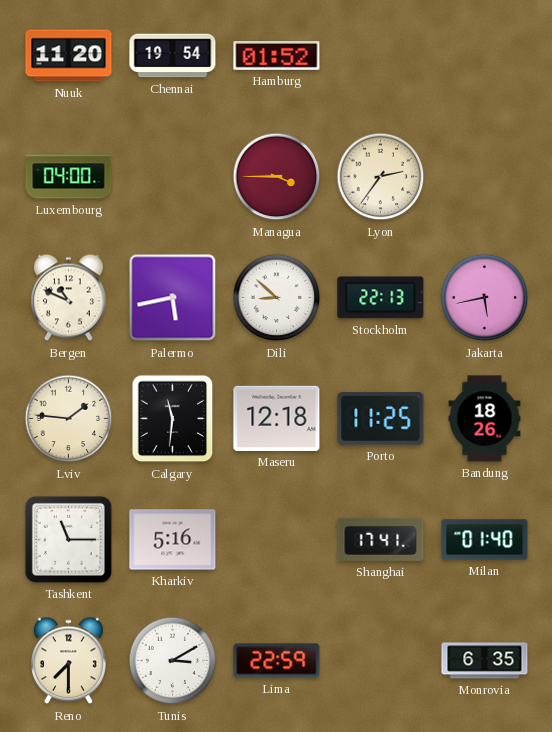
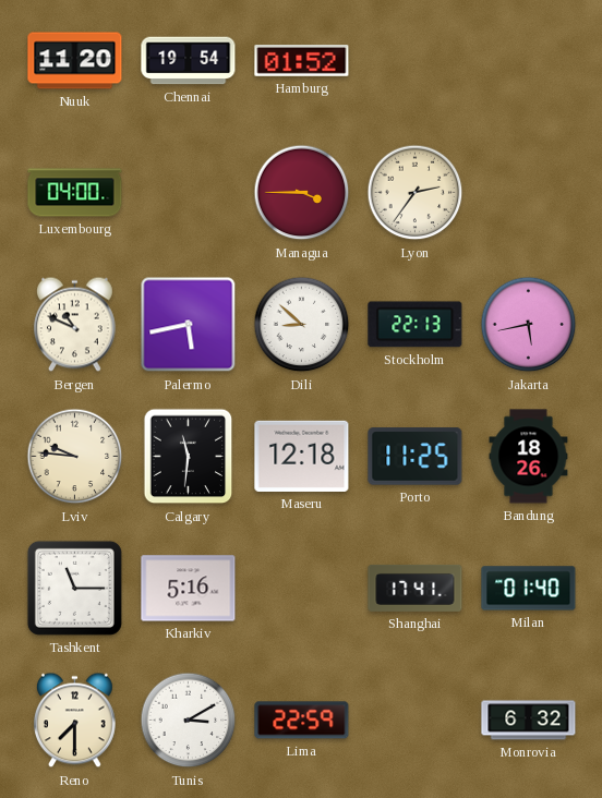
Lviv: 1:46 -> 9:46 (75, 457)
Monrovia: 6:35 -> 6:32 (529, 721)
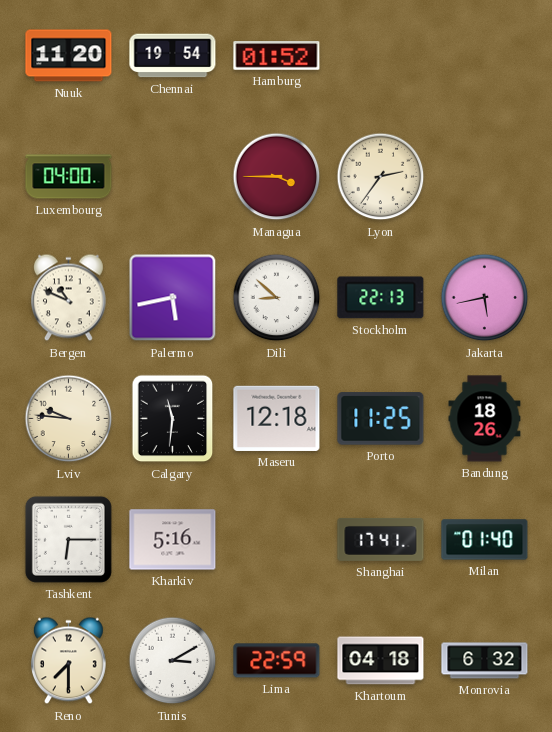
Tashkent: 11:15 -> 6:15 (68, 539)
Khartoum: none -> 04:18 (381, 661)
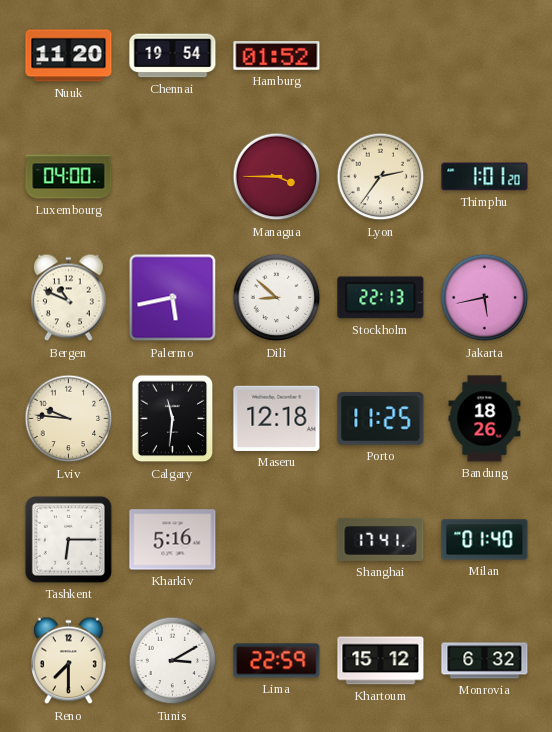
Thimphu: none -> 1:01 (485, 177)
Khartoum: 04:18 -> 15:12 (381, 661)
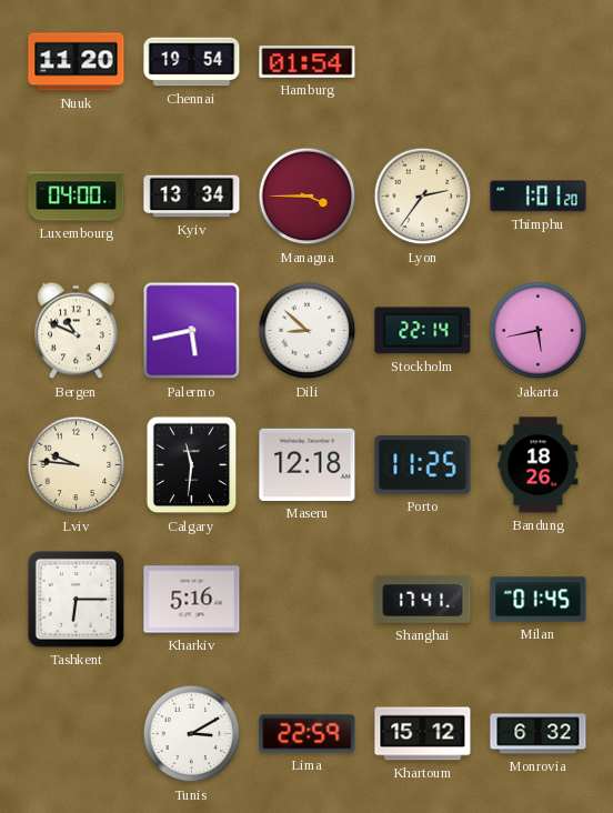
Hamburg: 01:52 -> 01:54 (308, 62)
Kyiv: none -> 13:34 (192, 197)
Stockholm: 22:13 -> 22:14 (423, 331)
Milan: 01:40 -> 01:45 (539, 600)
Reno: 7:30 -> none (69, 661)
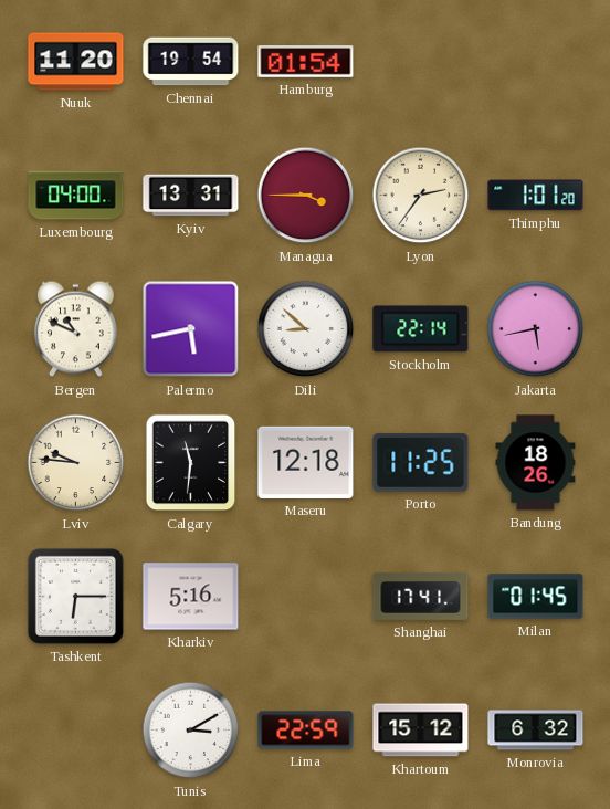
Kyiv: 13:34 -> 13:31 (191, 196)
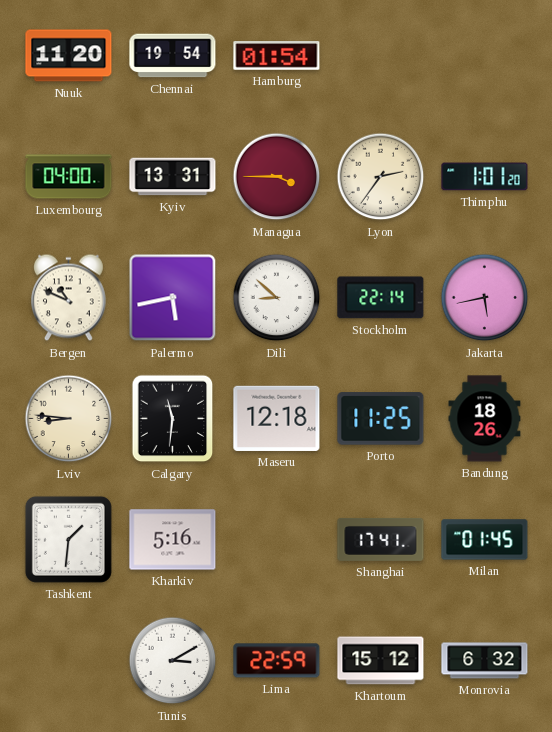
Lviv: 9:46 -> 8:46 (69, 419)
Tashkent: 6:15 -> 1:31 (68, 539)
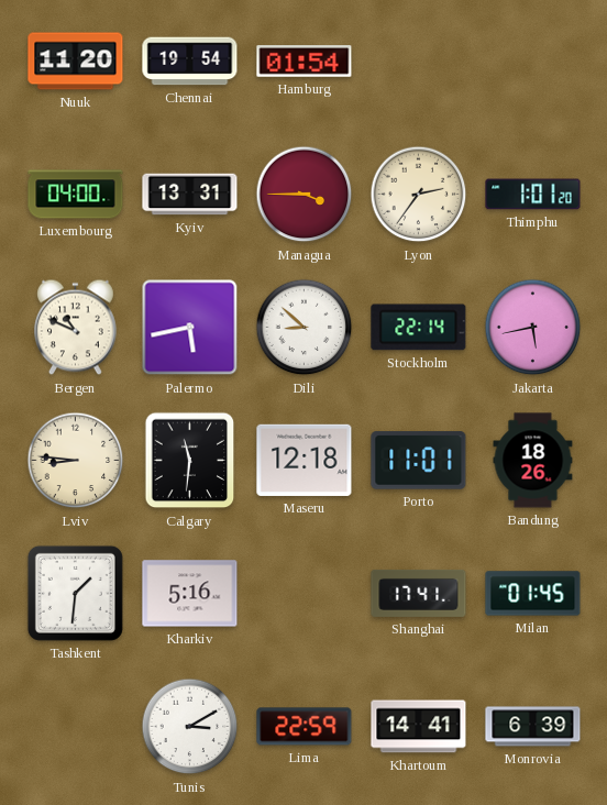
Porto: 11:25 -> 11:01 (419, 461)
Khartoum: 15:12 -> 14:41 (419, 727)
Monrovia: 6:32 -> 6:39 (533, 727)
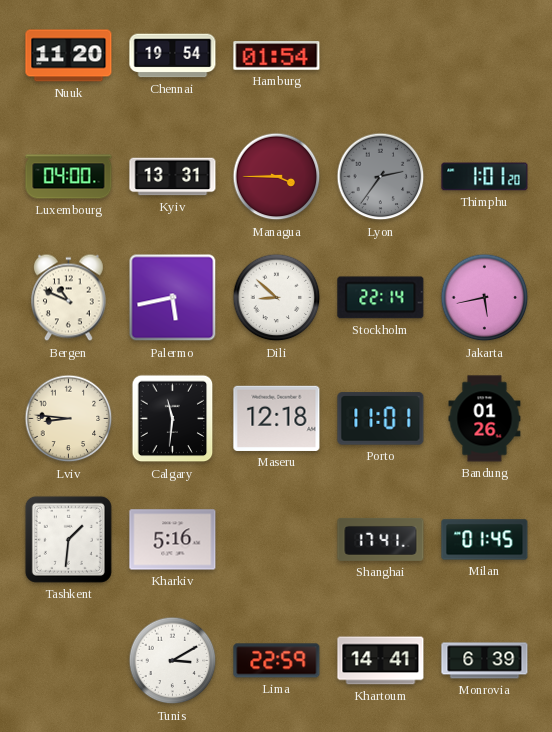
Lyon dial: cream -> grey (381, 177)
Bandung: 18:26 -> 01:26 (485, 419)
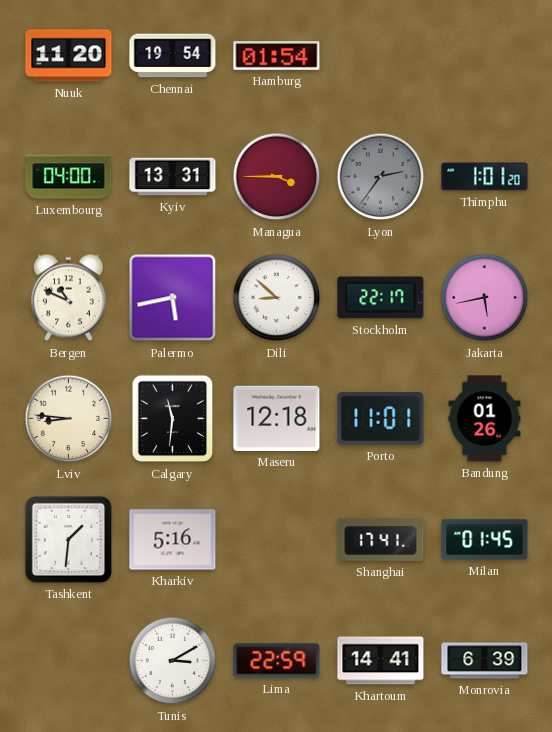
Stockholm: 22:14 -> 22:17 (381, 298)
